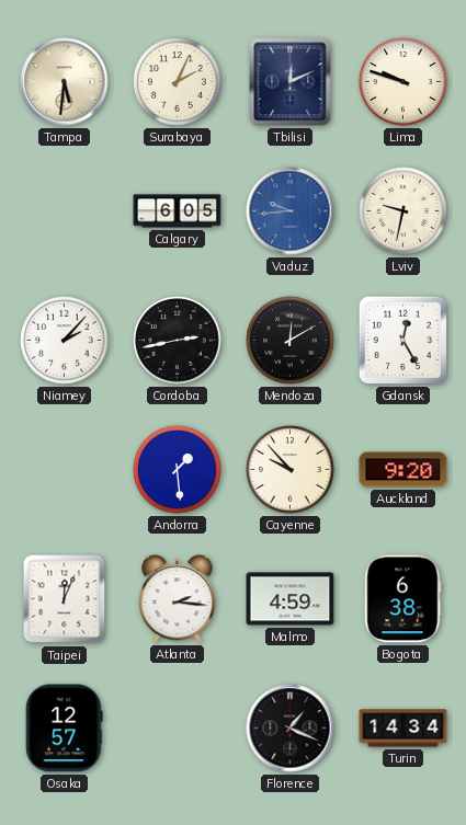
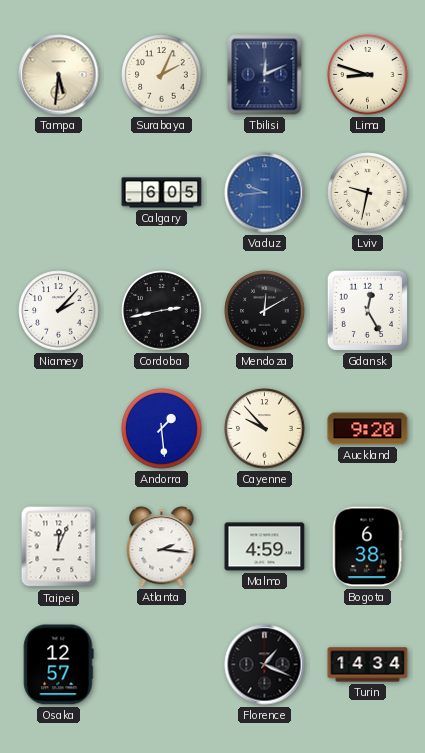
Lima: 9:48 -> 8:48 (368, 75)
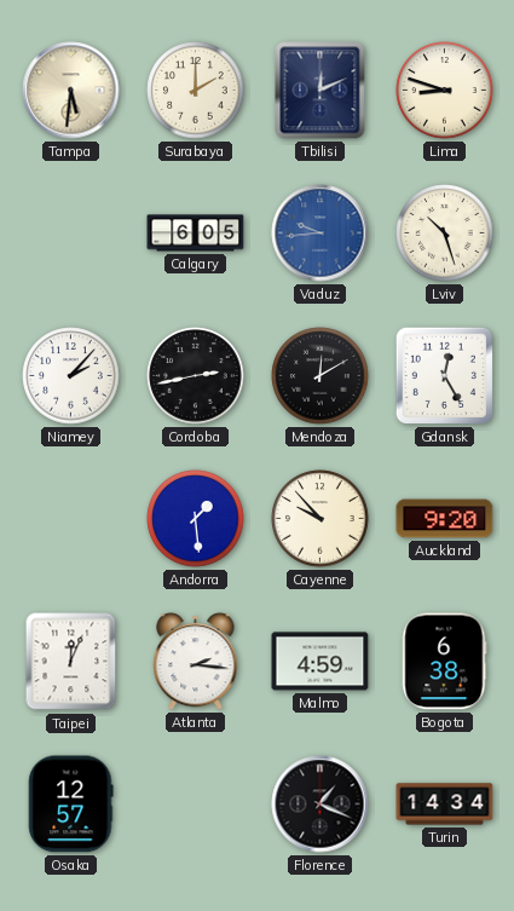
Surabaya: 2:04 -> 2:00 (196, 91)
Lviv: 9:32 -> 10:27 (445, 233)
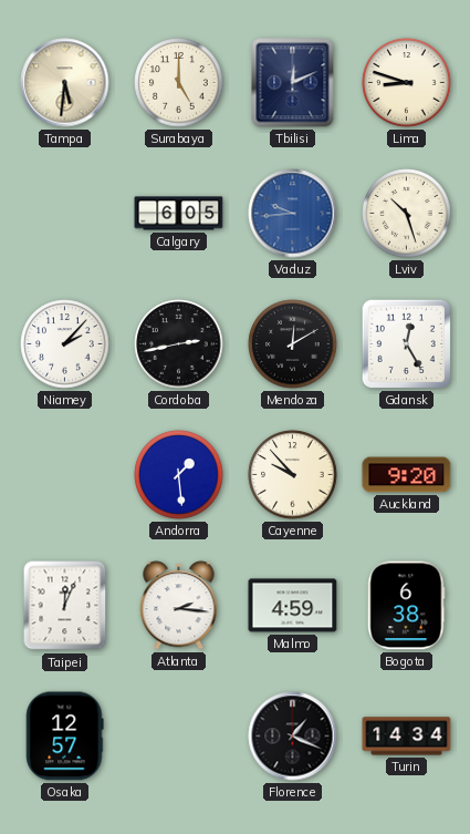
Surabaya: 2:00 -> 5:00 (179, 83)
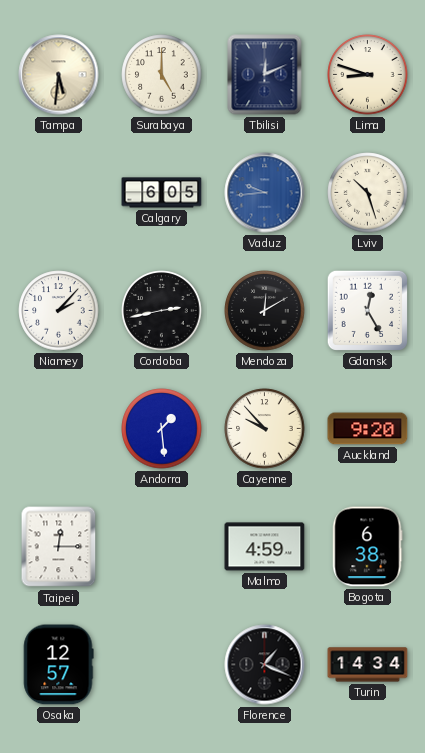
Taipei: 12:04 -> 12:15 (59, 547)
Atlanta: 2:16 -> none (179, 606)
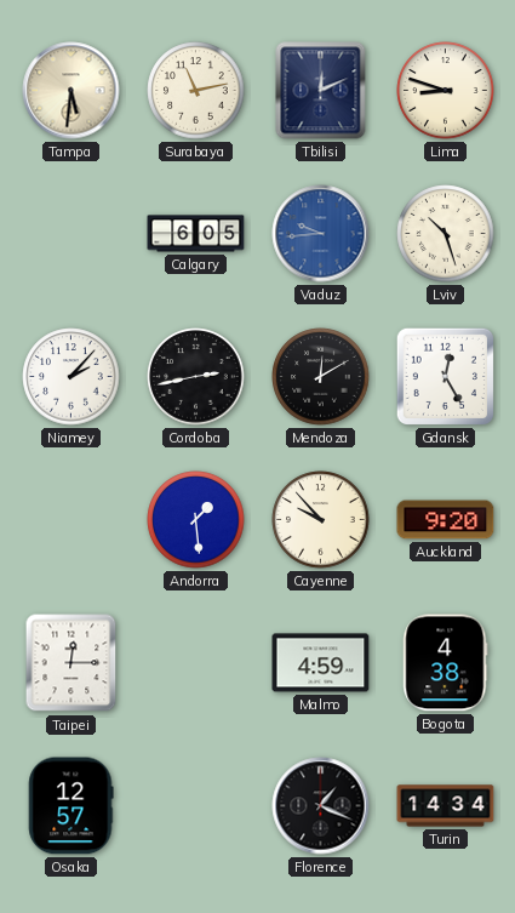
Surabaya: 5:00 -> 11:13 (196, 91)
Bogota: 6:38 -> 4:38 (446, 663)
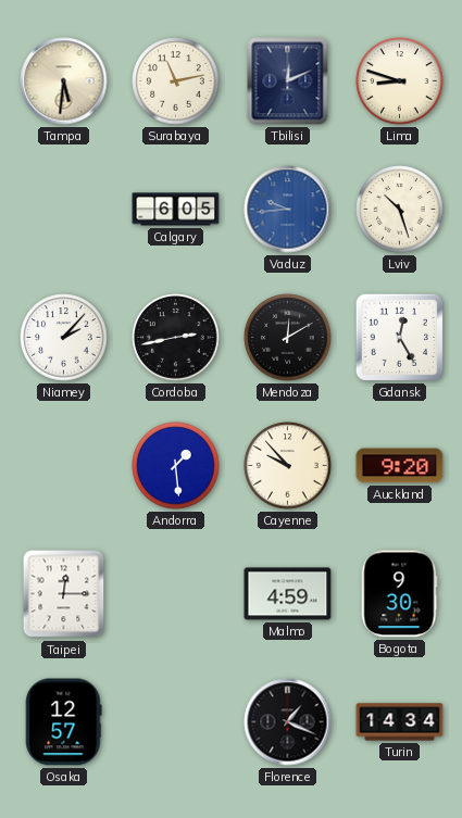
Bogota: 4:38 -> 9:30 (400, 594)
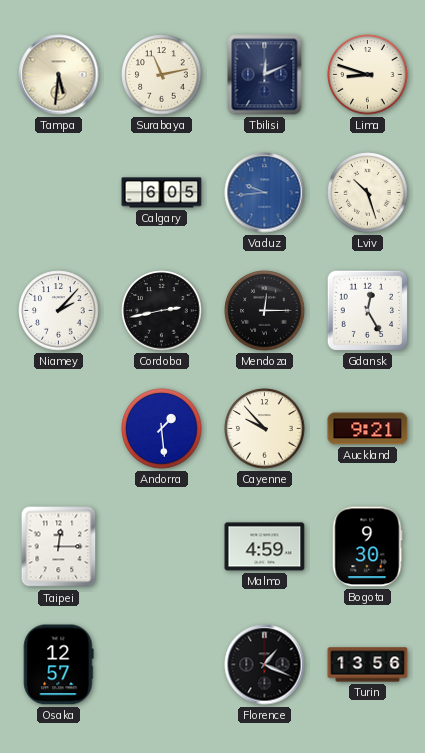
Mendoza: 12:10 -> 12:15 (265, 311)
Auckland: 9:20 -> 9:21 (368, 429)
Turin: 14:34 -> 13:56 (368, 665)
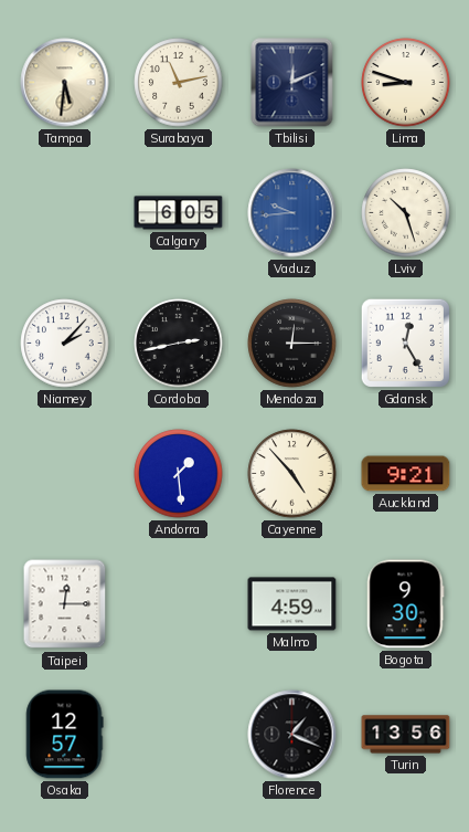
Cayenne: 9:53 -> 4:53 (292, 474)
